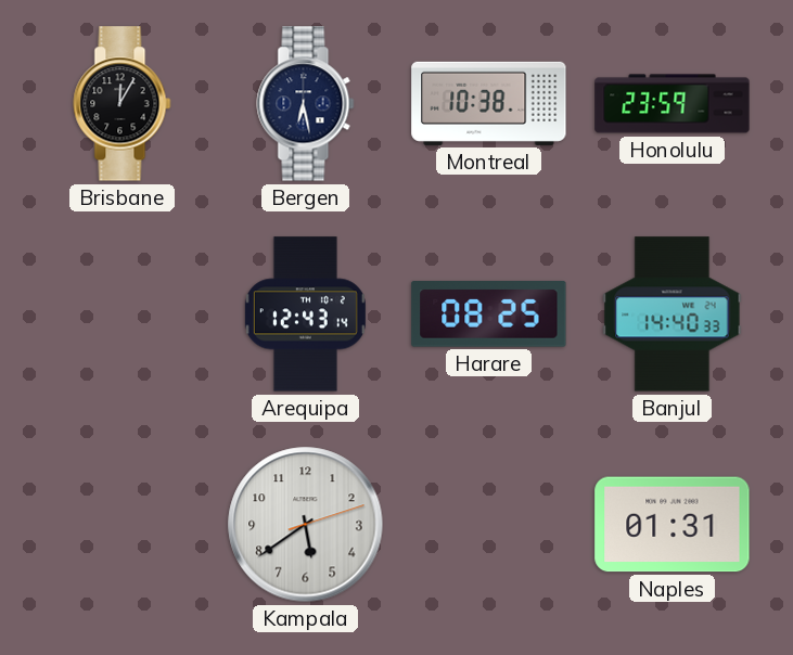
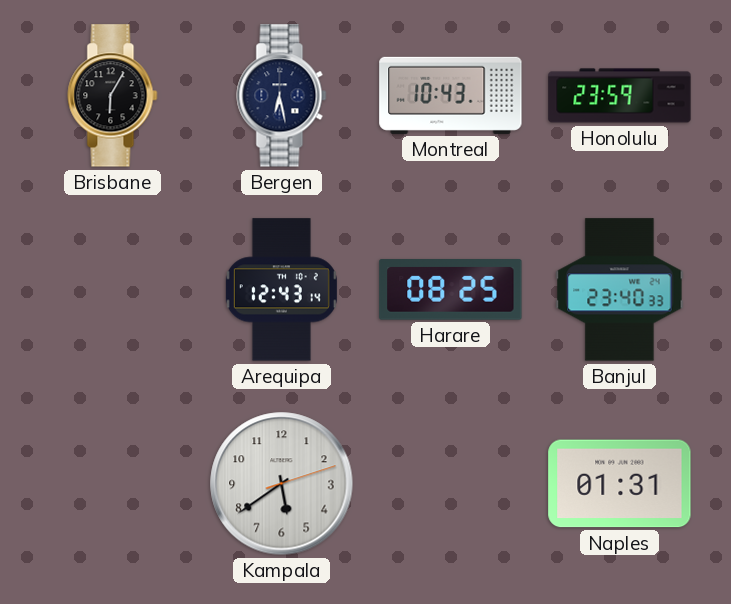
Brisbane: 12:05 -> 6:05 (113, 96)
Montreal: 10:38 -> 10:43 (451, 95)
Banjul: 14:40 -> 23:40 (620, 290)
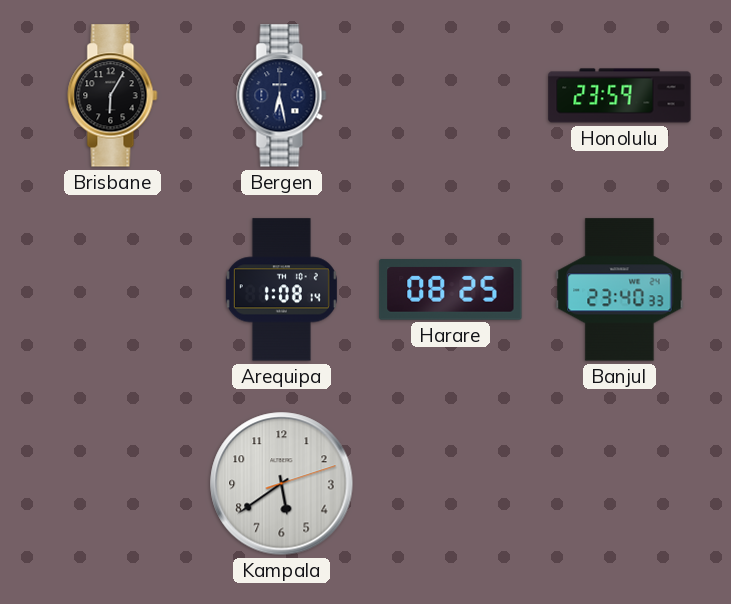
Montreal: 10:43 -> none (451, 95)
Arequipa: 12:43 -> 1:08 (281, 290)
Naples: 01:31 -> none (620, 484)
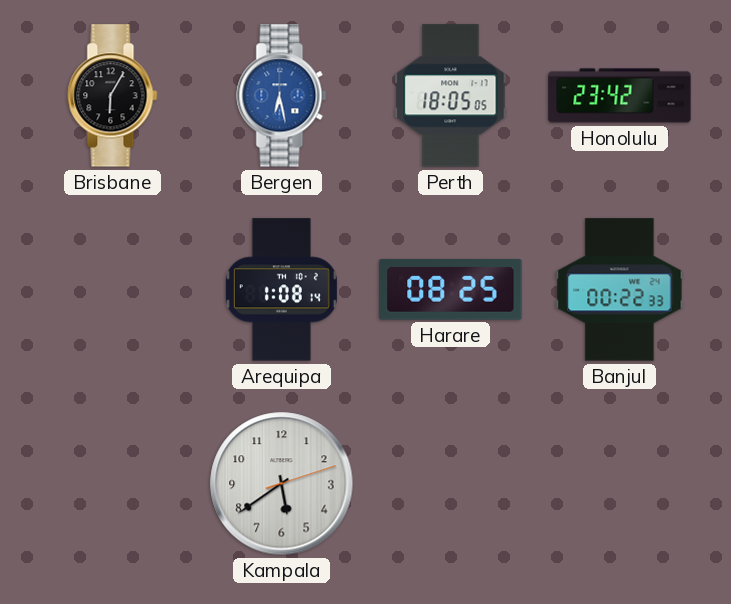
Bergen dial: navy -> blue (282, 96)
Perth: none -> 18:05 (451, 96)
Honolulu: 23:59 -> 23:42 (620, 96)
Banjul: 23:40 -> 00:22 (620, 290)
